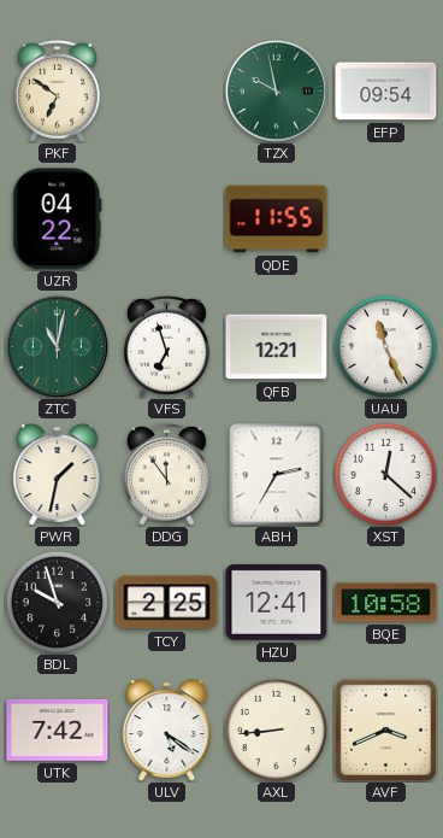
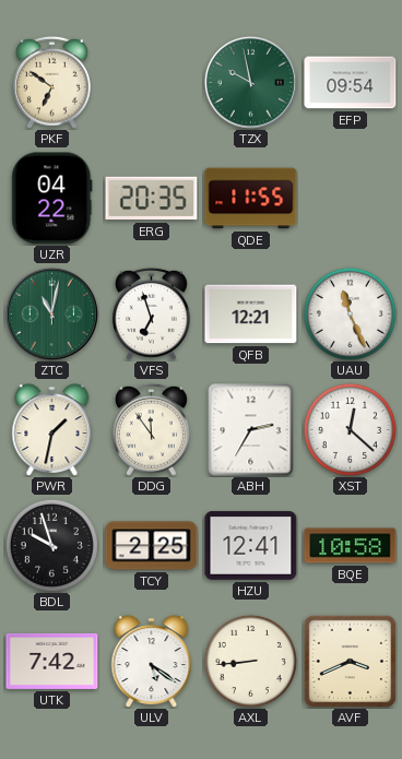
ERG: none -> 20:35 (152, 199)
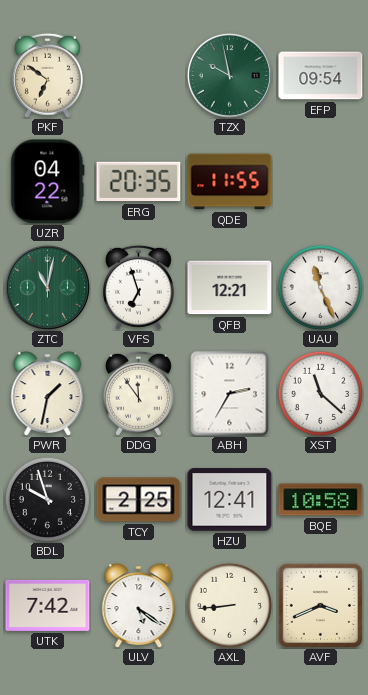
XST: 12:22 -> 11:22 (320, 393)
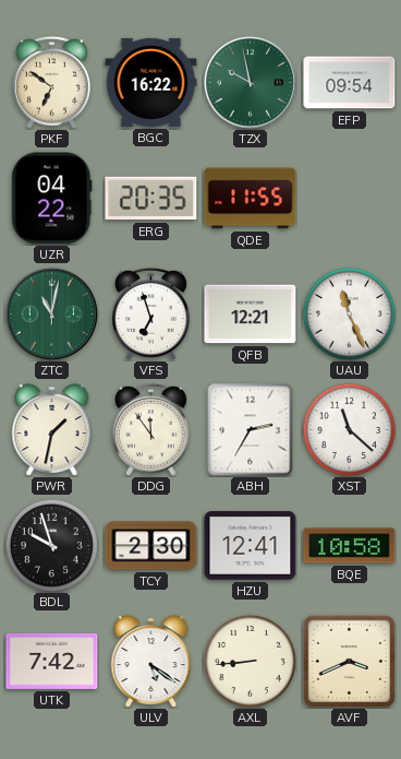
BGC: none -> 16:22 (151, 82)
TCY: 2:25 -> 2:30 (151, 546)
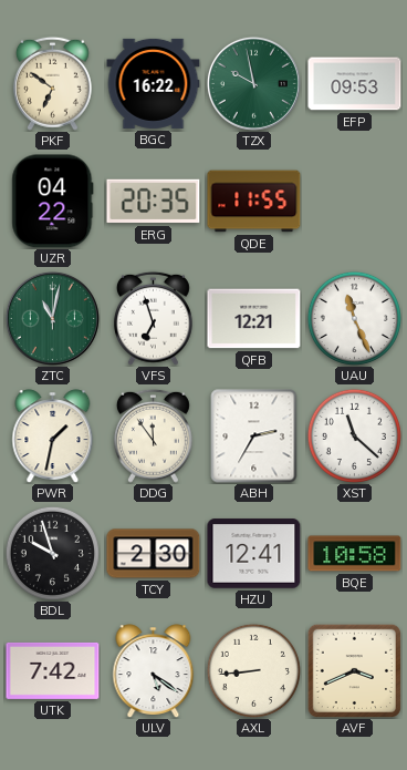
EFP: 09:54 -> 09:53 (355, 84)
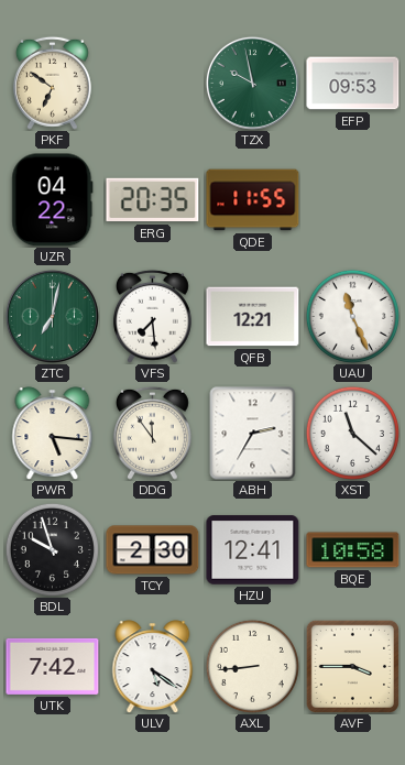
BGC: 16:22 -> none (154, 83)
ZTC: 11:02 -> 7:02 (52, 316)
VFS: 6:57 -> 7:29 (152, 316)
PWR: 1:32 -> 5:16 (53, 433)
AVF: 3:41 -> 3:45 (352, 666)
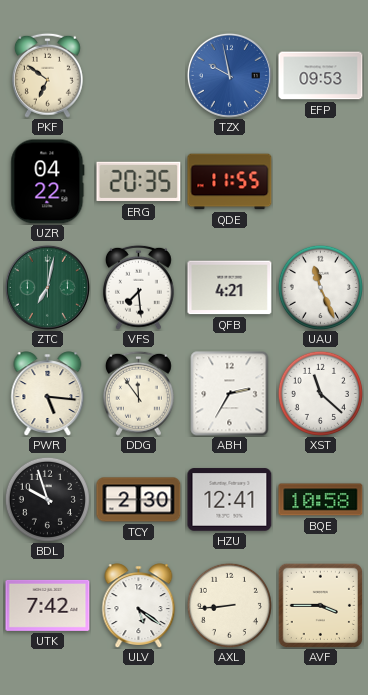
TZX dial: green -> blue (229, 75)
QFB: 12:21 -> 4:21 (230, 288)
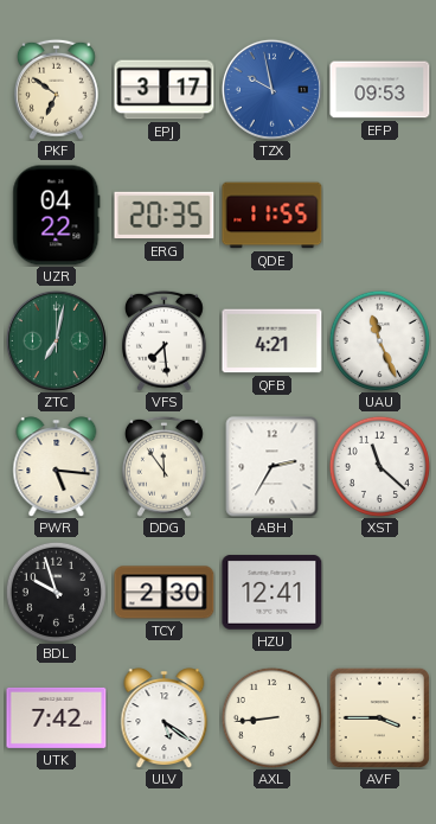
EPJ: none -> 3:17 (165, 90)
BQE: 10:58 -> none (321, 500)
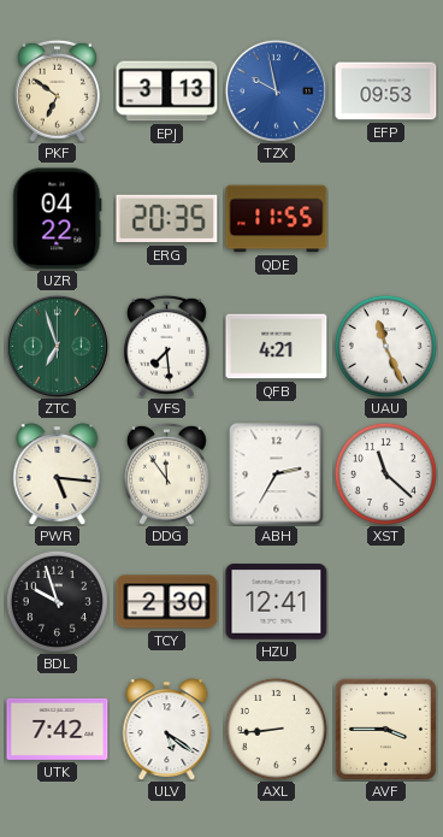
EPJ: 3:17 -> 3:13 (167, 92)
ZTC: 7:02 -> 6:57 (57, 346)
